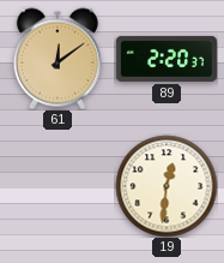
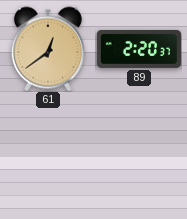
61: 12:09 -> 12:39 (48, 49)
19: 12:31 -> none (167, 186)
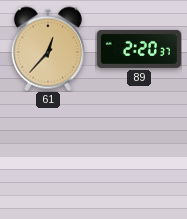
61: 12:39 -> 12:37 (48, 49)
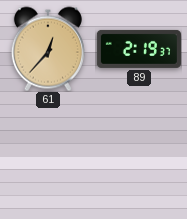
89: 2:20 -> 2:19 (139, 49)
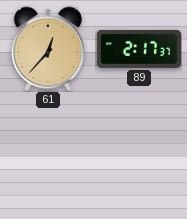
89: 2:19 -> 2:17 (139, 49)
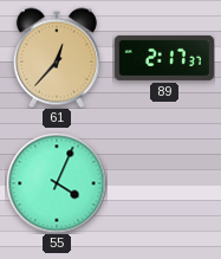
55: none -> 4:04 (57, 183)
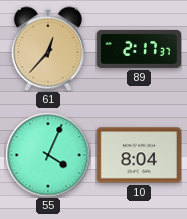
10: none -> 8:04 (139, 155)
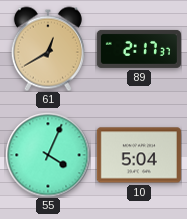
61: 12:37 -> 12:40 (48, 49)
10: 8:04 -> 5:04 (139, 155)
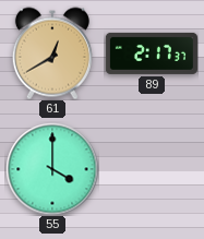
55: 4:04 -> 4:00 (52, 169)
10: 5:04 -> none (139, 155)
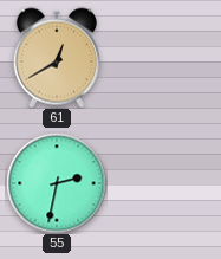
89: 2:17 -> none (152, 53)
55: 4:00 -> 2:32 (57, 183)
